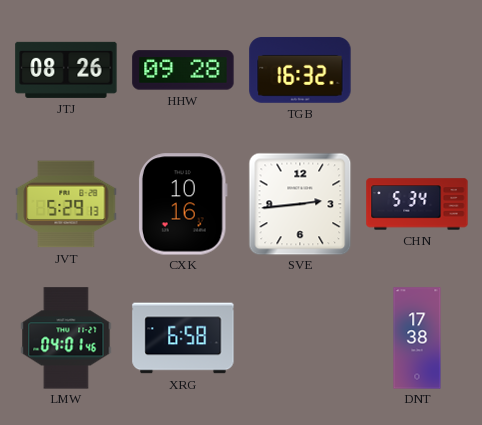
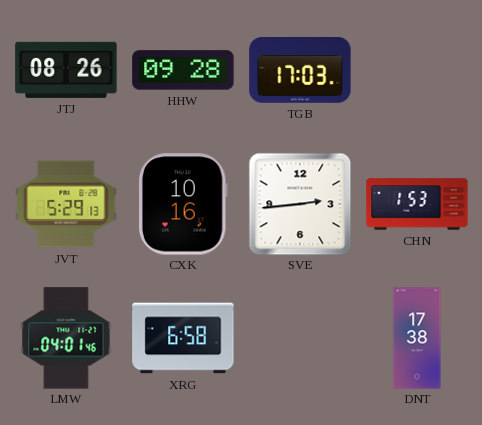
TGB: 16:32 -> 17:03 (300, 70)
CHN: 5:34 -> 1:53 (417, 204)
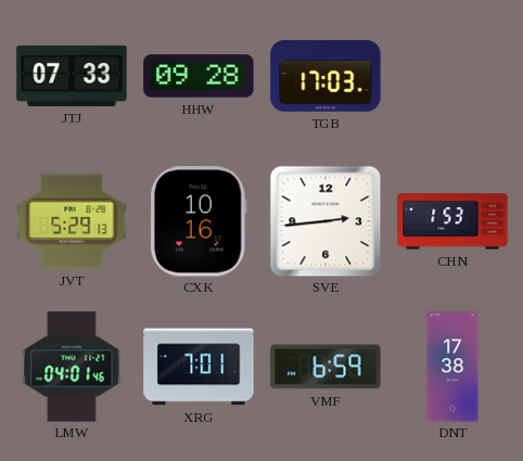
JTJ: 08:26 -> 07:33 (72, 76)
XRG: 6:58 -> 7:01 (199, 367)
VMF: none -> 6:59 (326, 367)
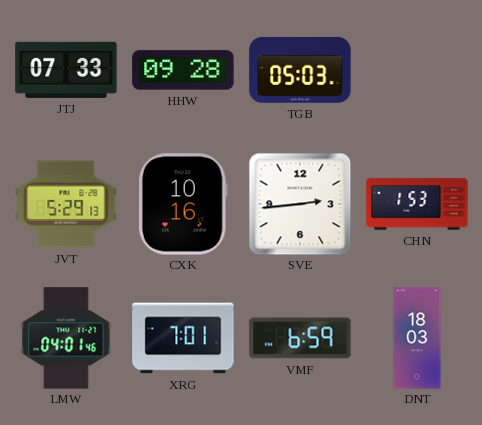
TGB: 17:03 -> 05:03 (300, 70)
DNT: 17:38 -> 18:03 (417, 338)
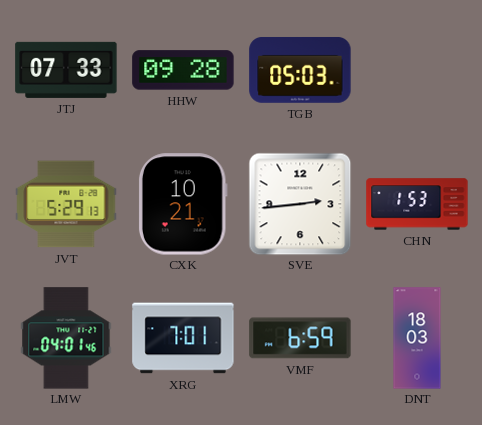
CXK: 10:16 -> 10:21 (183, 204)
